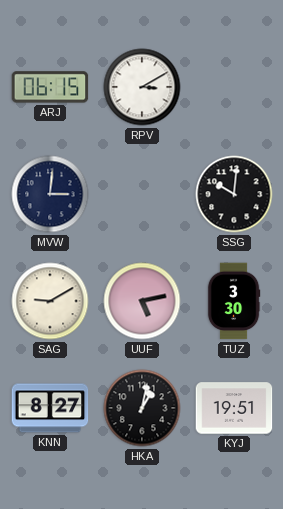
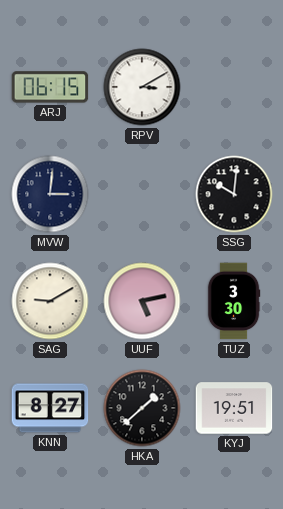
HKA: 1:02 -> 1:38 (142, 408)
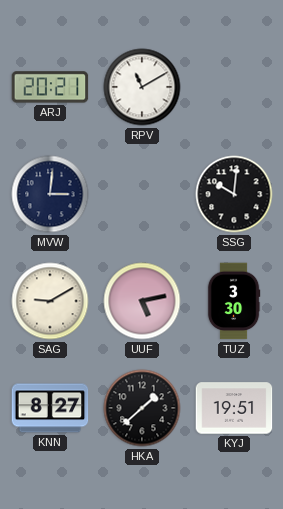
ARJ: 06:15 -> 20:21 (50, 87)
RPV: 3:10 -> 11:10 (142, 87)
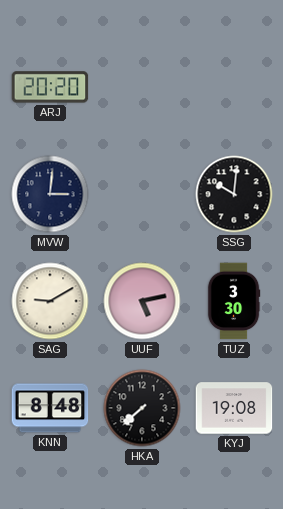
ARJ: 20:21 -> 20:20 (50, 87)
RPV: 11:10 -> none (142, 87)
KNN: 8:27 -> 8:48 (50, 408)
HKA: 1:38 -> 7:38 (142, 408)
KYJ: 19:51 -> 19:08 (234, 408)
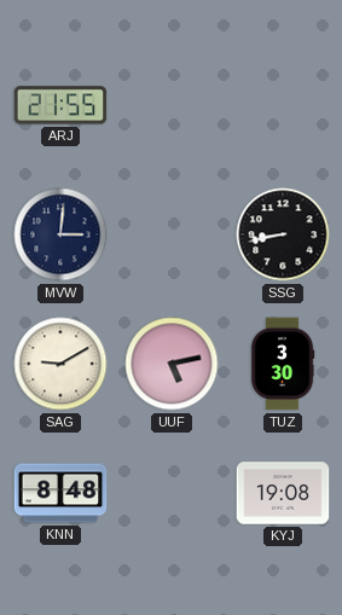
ARJ: 20:20 -> 21:55 (60, 105)
SSG: 10:01 -> 8:43 (283, 234)
HKA: 7:38 -> none (142, 408)
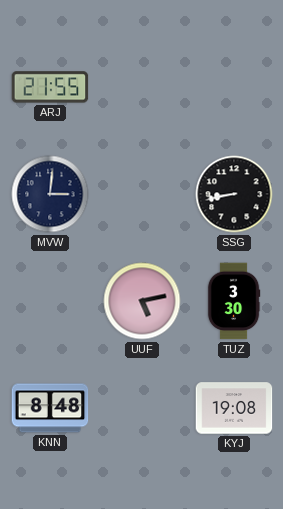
SAG: 9:10 -> none (60, 364)
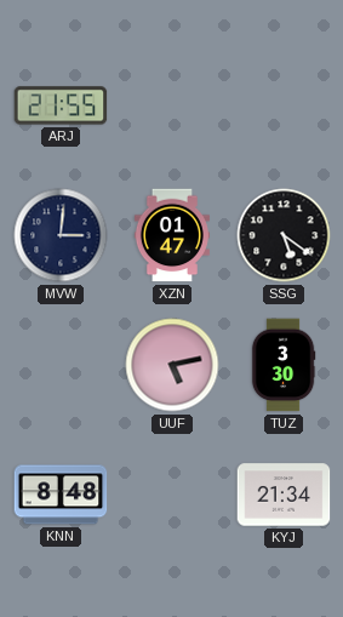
XZN: none -> 01:47 (172, 235)
SSG: 8:43 -> 5:21 (284, 235)
KYJ: 19:08 -> 21:34 (284, 495)
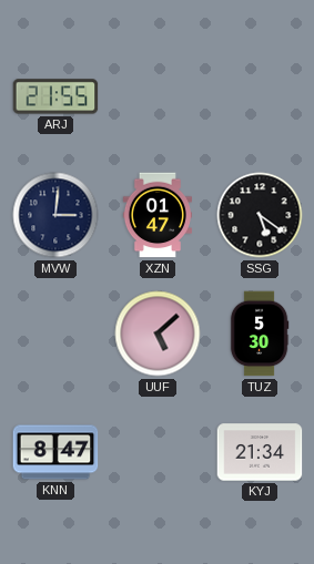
UUF: 5:13 -> 5:08 (158, 334)
TUZ: 3:30 -> 5:30 (260, 334)
KNN: 8:48 -> 8:47 (55, 452)
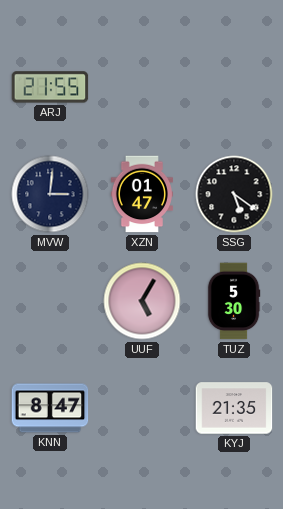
UUF: 5:08 -> 5:05 (142, 301)
KYJ: 21:34 -> 21:35 (234, 408)
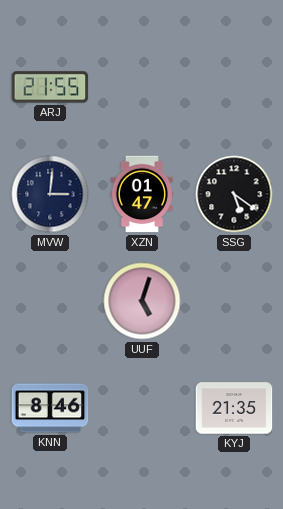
UUF: 5:05 -> 5:03 (142, 301)
TUZ: 5:30 -> none (234, 301)
KNN: 8:47 -> 8:46 (50, 408)
